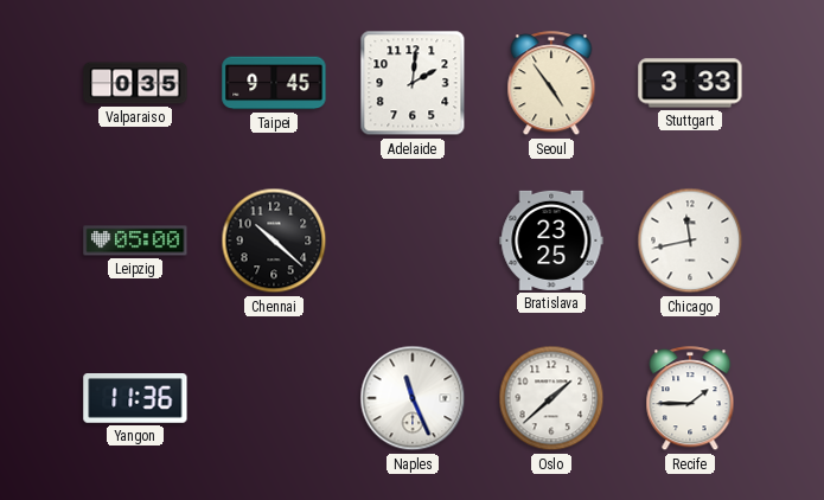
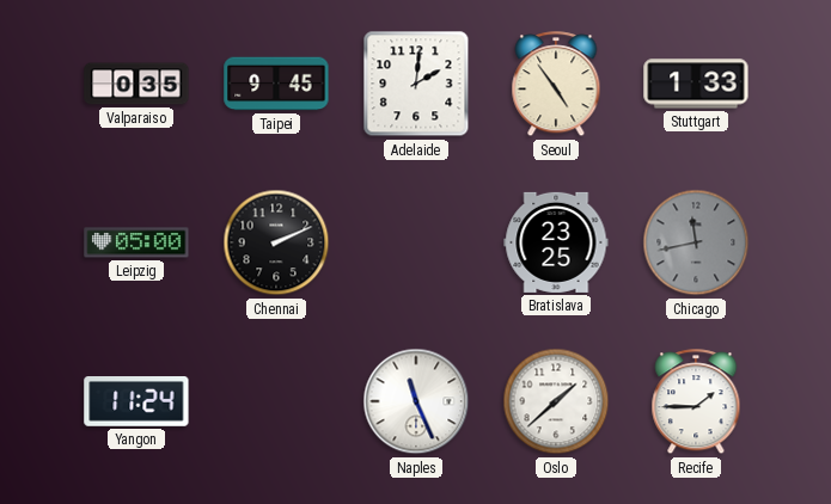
Stuttgart: 3:33 -> 1:33 (696, 84)
Chennai: 10:22 -> 2:11 (276, 242)
Chicago dial: white -> grey (696, 242)
Yangon: 11:36 -> 11:24 (136, 402)
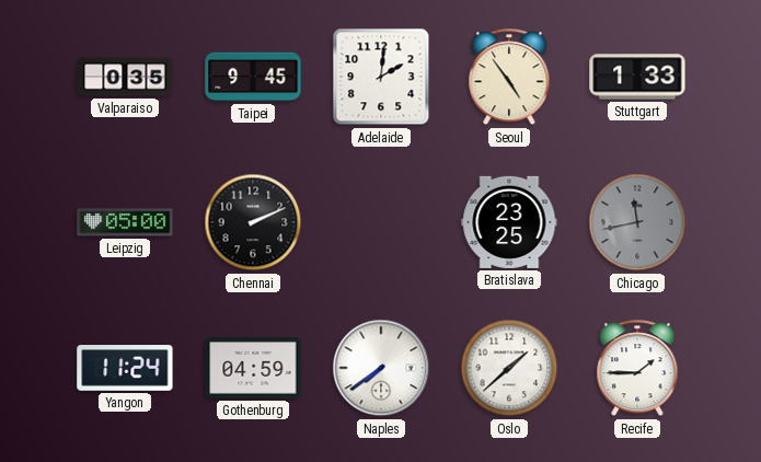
Gothenburg: none -> 04:59 (253, 369)
Naples: 11:26 -> 7:39 (381, 368)
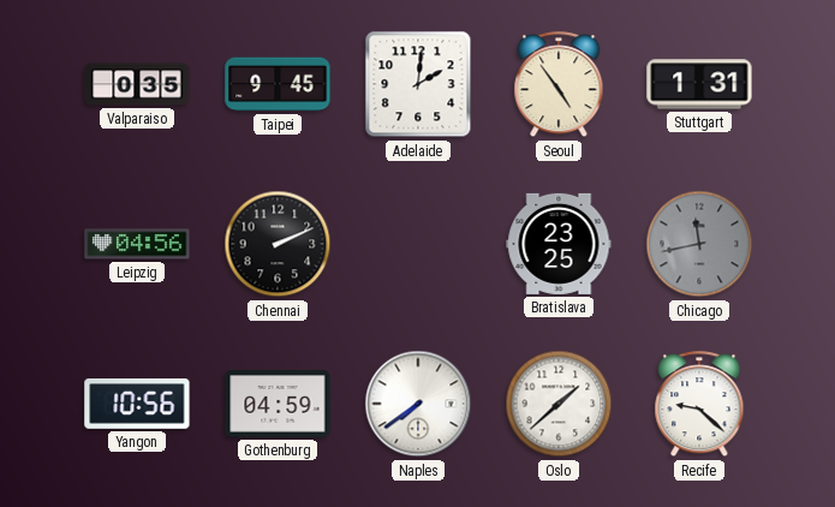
Stuttgart: 1:33 -> 1:31 (699, 84)
Leipzig: 05:00 -> 04:56 (137, 244)
Yangon: 11:24 -> 10:56 (137, 405)
Recife: 1:45 -> 9:22 (699, 405)
